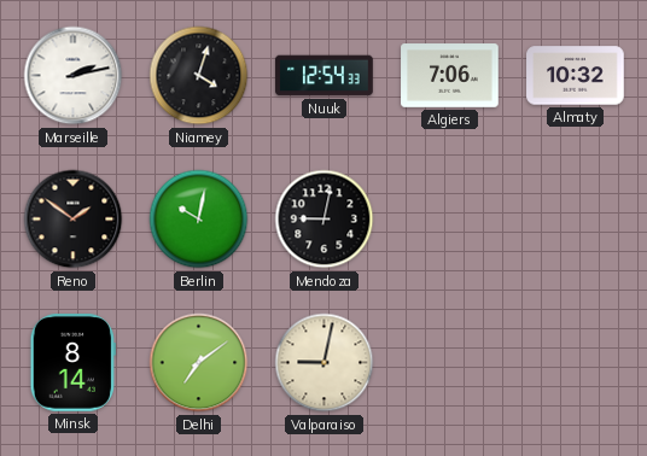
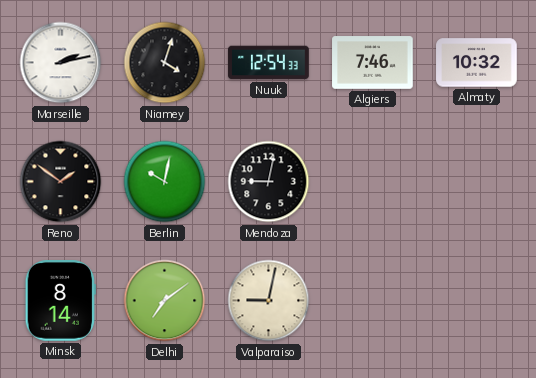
Algiers: 7:06 -> 7:46 (373, 63)
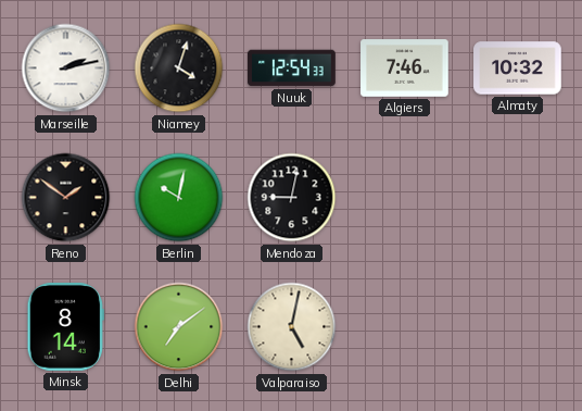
Valparaiso: 9:02 -> 5:02 (292, 327)
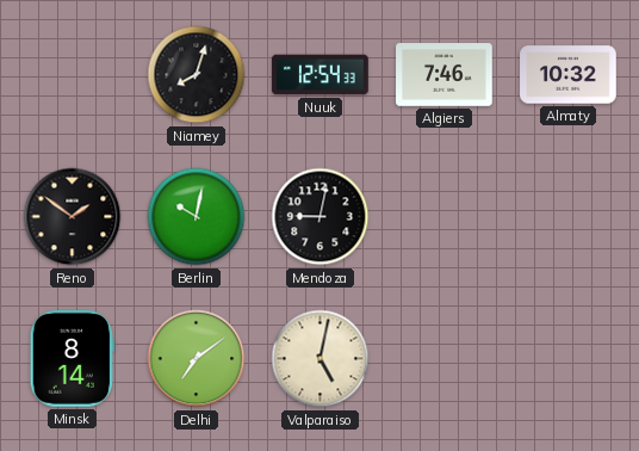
Marseille: 2:13 -> none (66, 68)
Niamey: 4:03 -> 8:03 (197, 75)
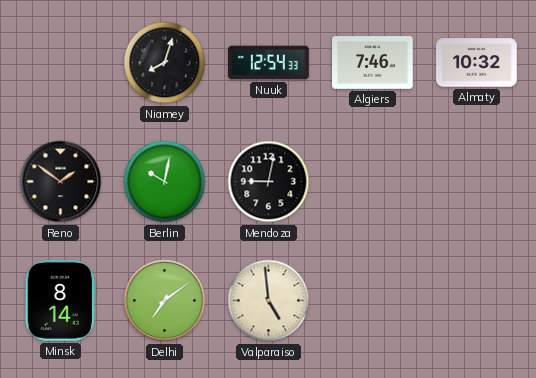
Valparaiso: 5:02 -> 4:59 (269, 301)
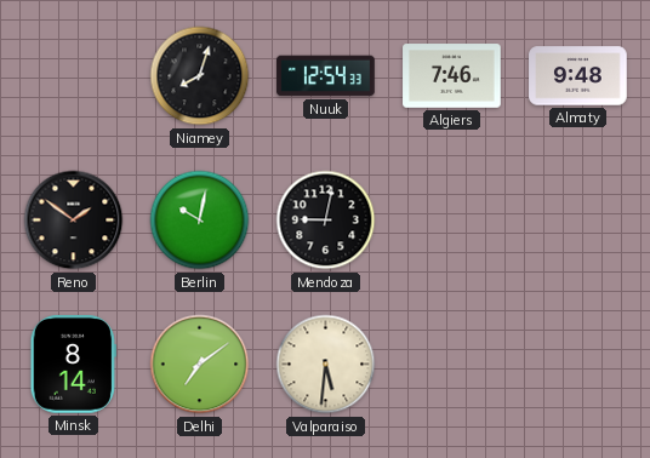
Almaty: 10:32 -> 9:48 (578, 76)
Valparaiso: 4:59 -> 5:31 (326, 365)
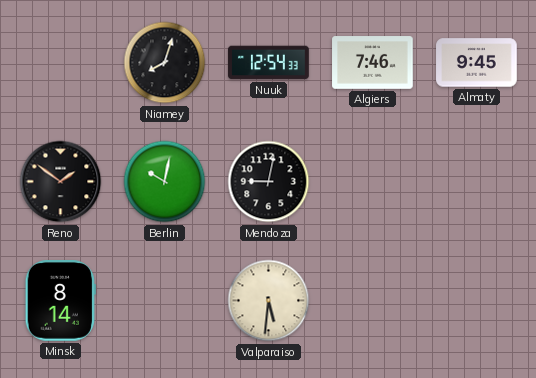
Almaty: 9:48 -> 9:45 (477, 63)
Delhi: 7:09 -> none (200, 365)
